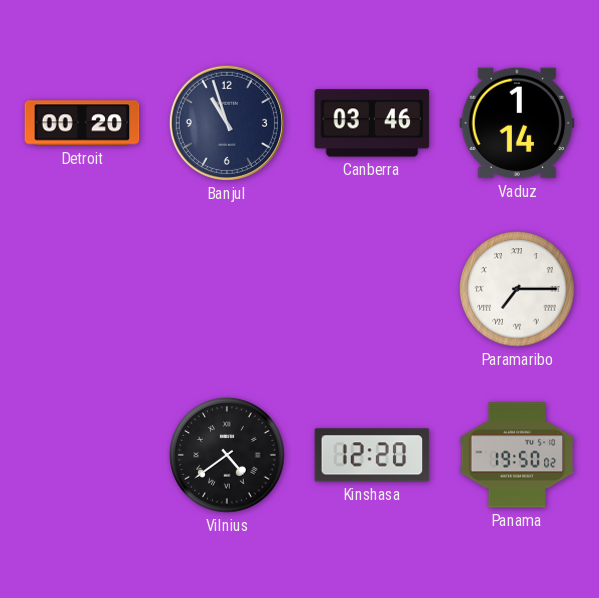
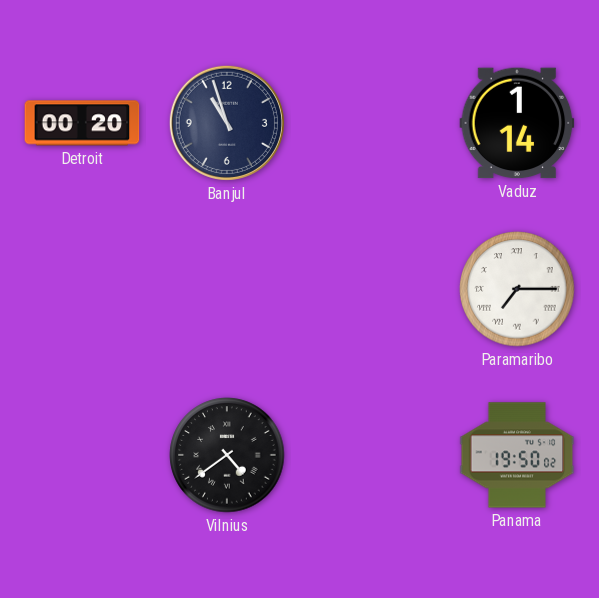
Canberra: 03:46 -> none (372, 123)
Kinshasa: 12:20 -> none (372, 455)
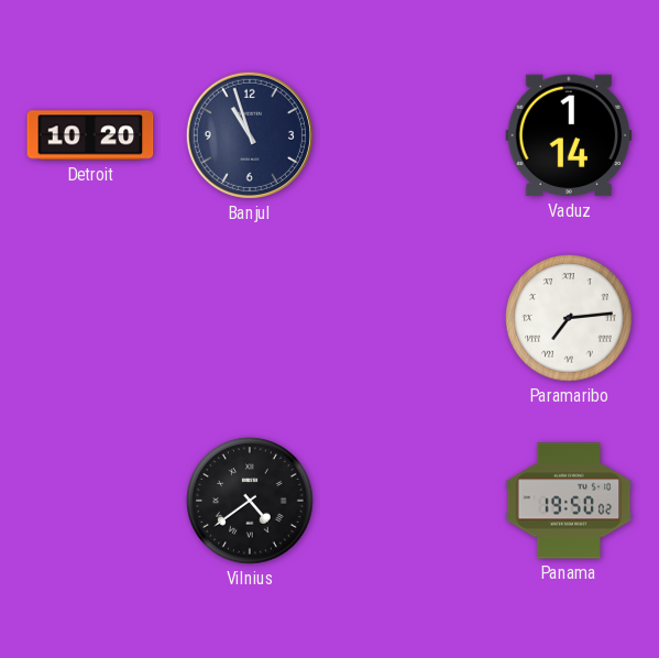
Detroit: 00:20 -> 10:20 (90, 135)
Paramaribo: 7:15 -> 7:14 (569, 318)
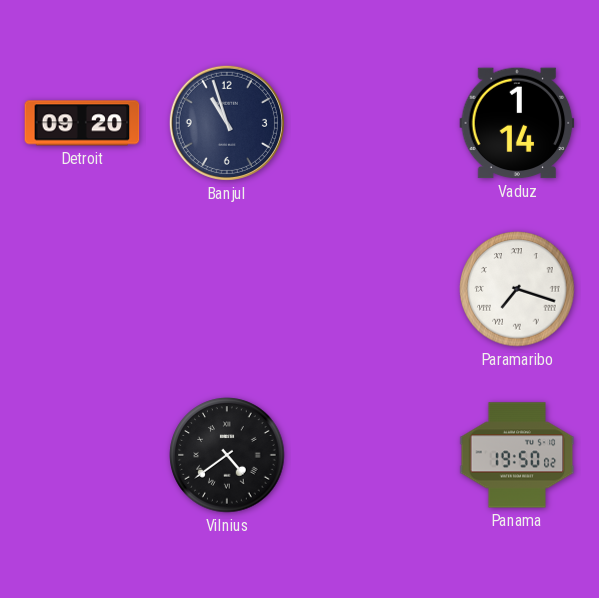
Detroit: 10:20 -> 09:20 (82, 123)
Paramaribo: 7:14 -> 7:18 (517, 289)
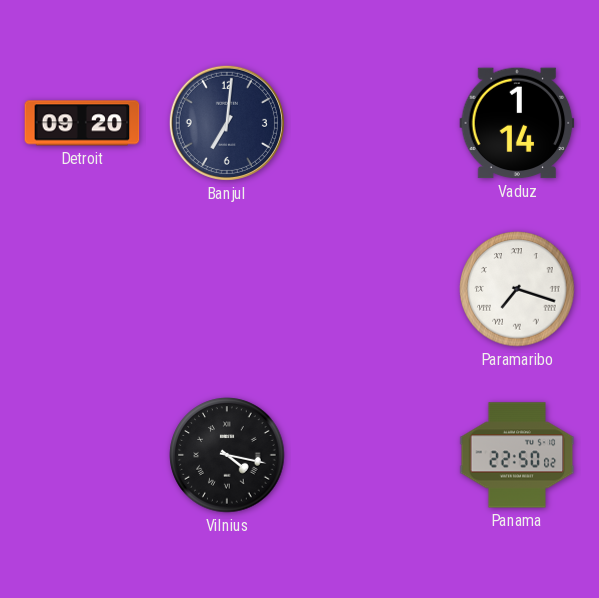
Banjul: 10:57 -> 7:01 (227, 123)
Vilnius: 4:39 -> 4:17 (227, 455)
Panama: 19:50 -> 22:50 (517, 455)
